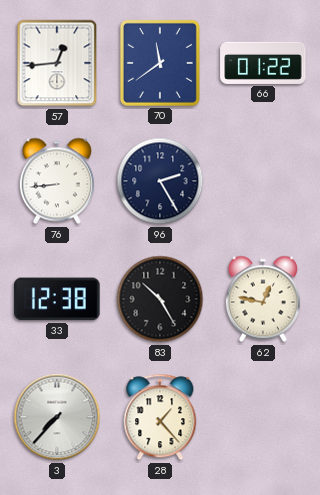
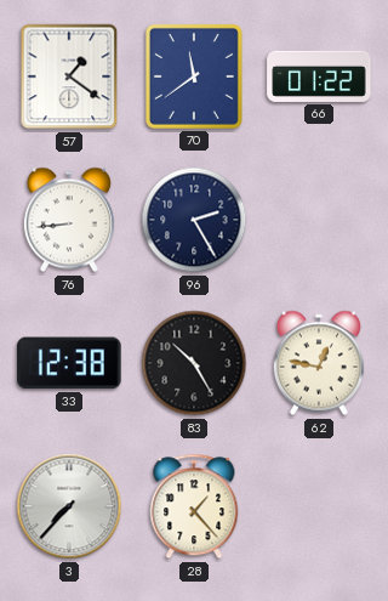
57: 12:44 -> 1:21 (69, 76)
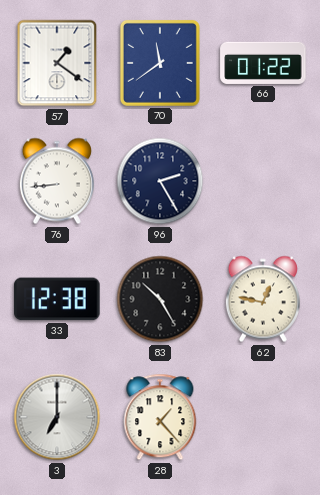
3: 7:37 -> 7:00 (57, 417)
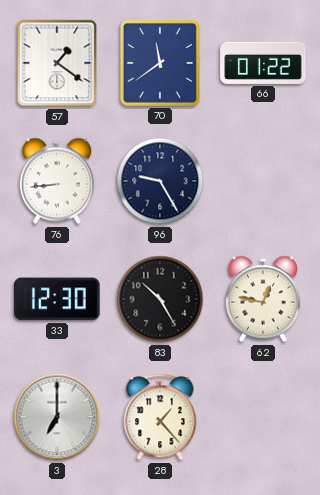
96: 2:25 -> 9:25 (160, 181)
33: 12:38 -> 12:30 (57, 299)
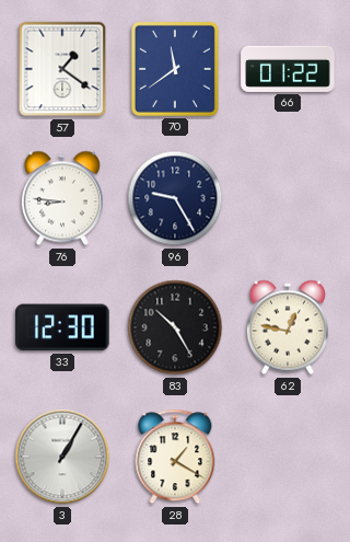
76: 8:44 -> 8:46 (62, 198)
3: 7:00 -> 1:05 (62, 457)
28: 1:23 -> 1:20 (175, 457)
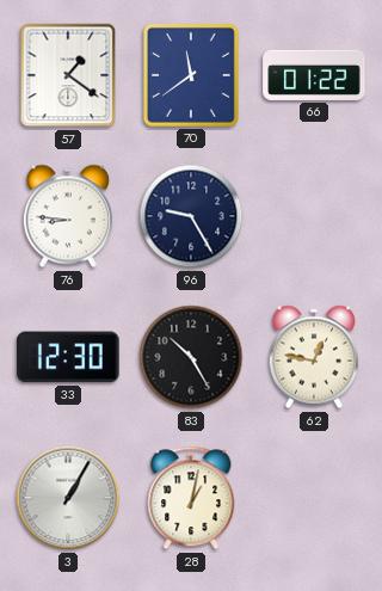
28: 1:20 -> 1:02 (191, 498)
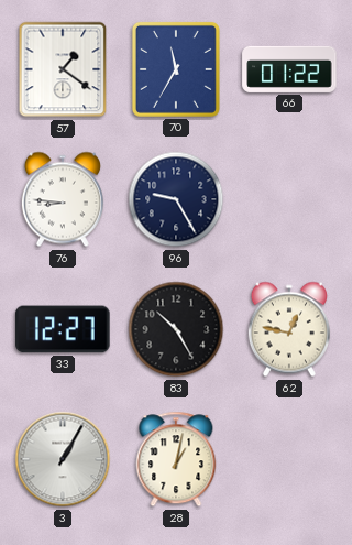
70: 11:39 -> 11:35 (176, 69)
33: 12:30 -> 12:27 (63, 329)
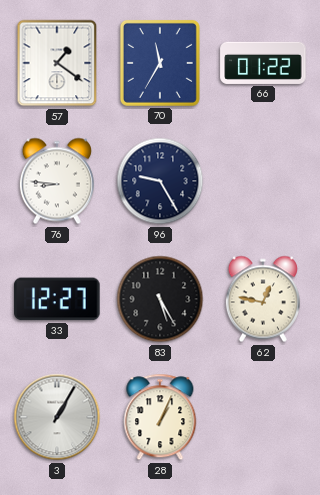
83: 10:25 -> 5:25 (160, 299)
28: 1:02 -> 1:04 (160, 417)
